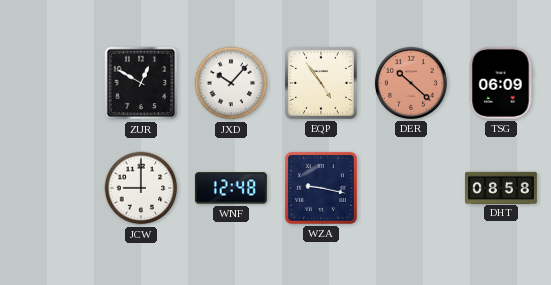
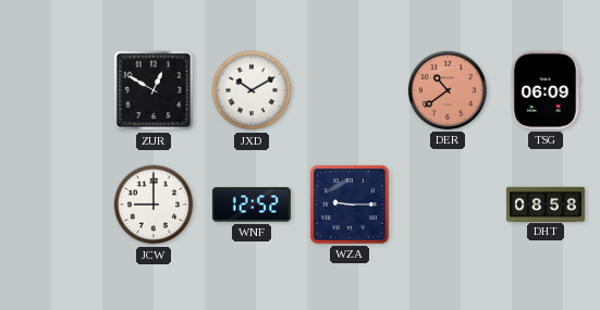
JXD: 10:07 -> 10:10 (252, 90)
EQP: 4:54 -> none (321, 83)
DER: 10:22 -> 10:39 (448, 90)
WNF: 12:48 -> 12:52 (252, 204)
WZA: 9:17 -> 9:15 (350, 204)
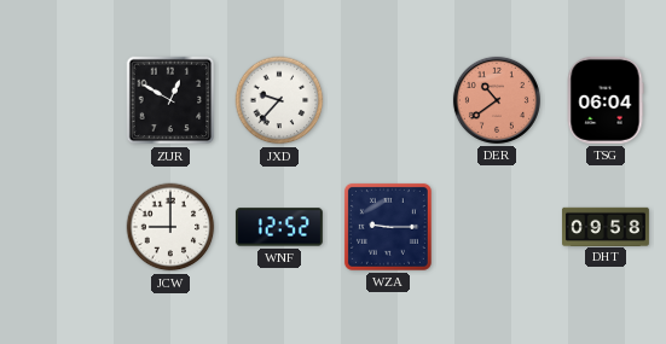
JXD: 10:10 -> 9:37 (279, 100)
TSG: 06:09 -> 06:04 (606, 100)
DHT: 08:58 -> 09:58 (606, 226)
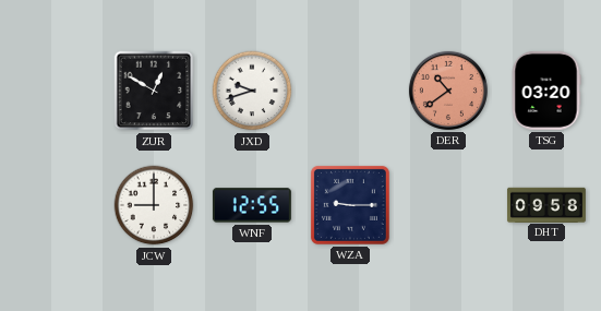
JXD: 9:37 -> 9:42 (252, 91)
TSG: 06:04 -> 03:20 (546, 91)
WNF: 12:52 -> 12:55 (252, 205)
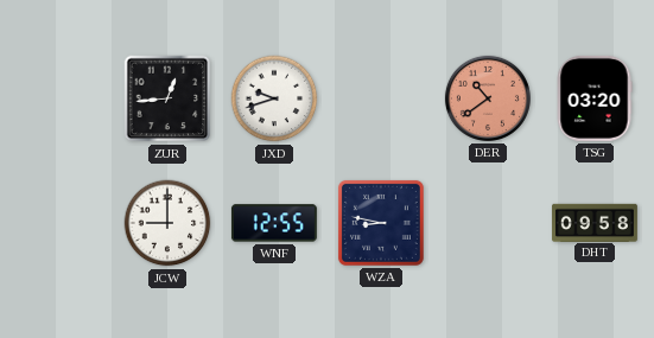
ZUR: 12:50 -> 12:44 (167, 98)
WZA: 9:15 -> 8:47 (381, 223)
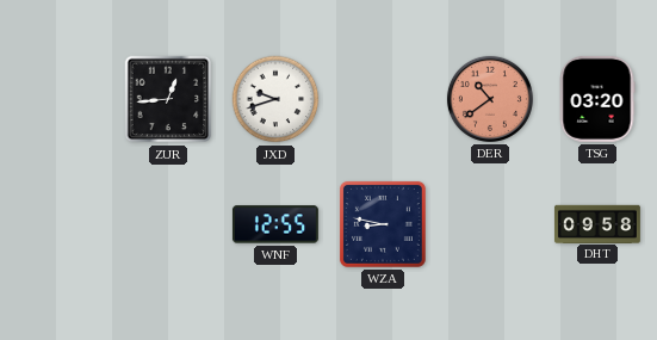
JCW: 9:00 -> none (167, 223)
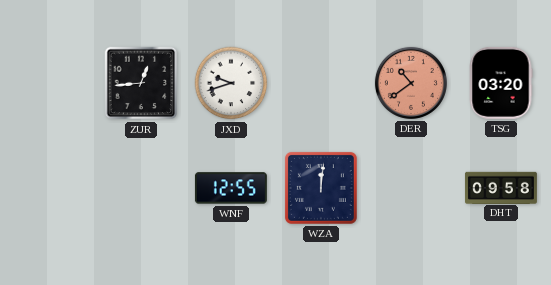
WZA: 8:47 -> 12:01 (321, 188)
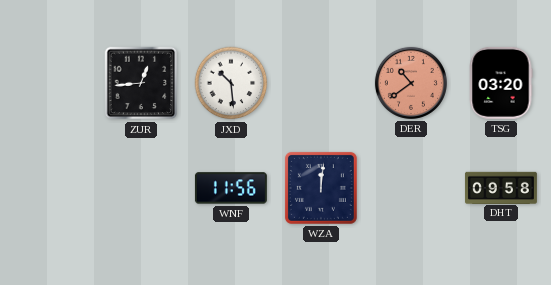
JXD: 9:42 -> 10:29 (231, 83)
WNF: 12:55 -> 11:56 (231, 188)
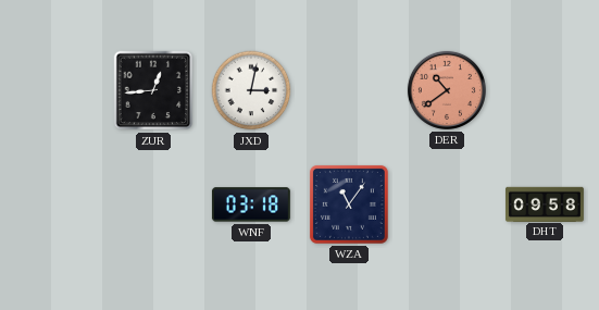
JXD: 10:29 -> 3:02 (251, 90)
TSG: 03:20 -> none (501, 83)
WNF: 11:56 -> 03:18 (251, 204)
WZA: 12:01 -> 11:06 (349, 204)
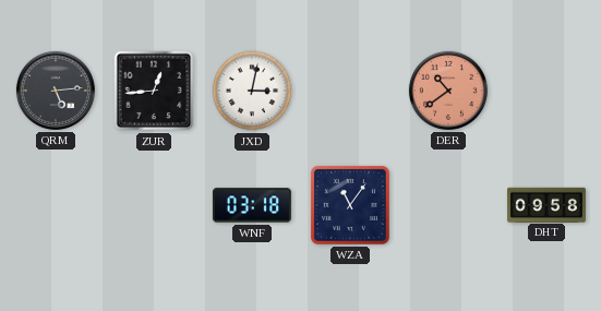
QRM: none -> 5:14 (56, 91)
